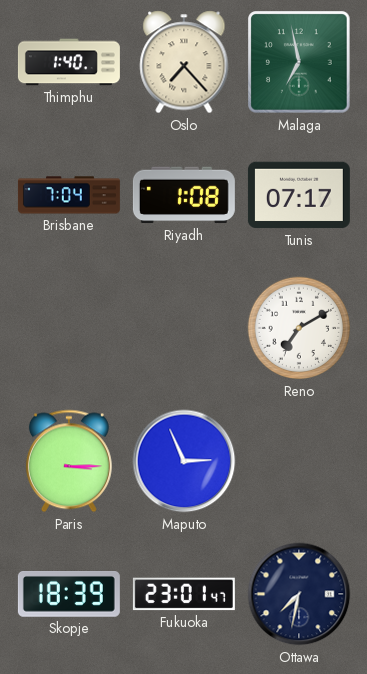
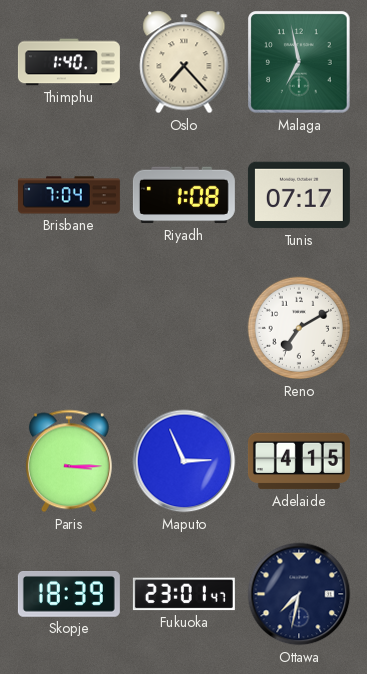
Adelaide: none -> 4:15 (299, 461)
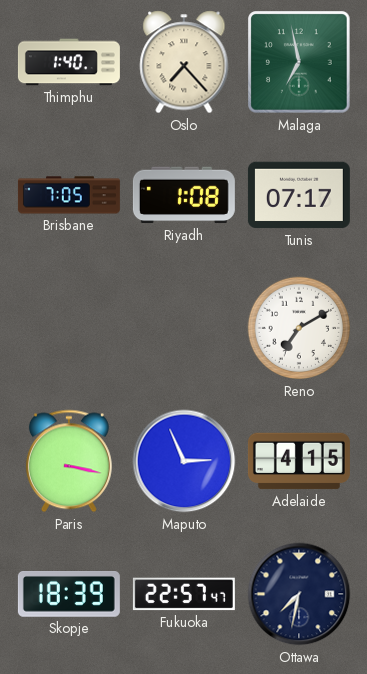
Brisbane: 7:04 -> 7:05 (69, 195)
Paris: 3:15 -> 3:17 (69, 461)
Fukuoka: 23:01 -> 22:57 (184, 594)
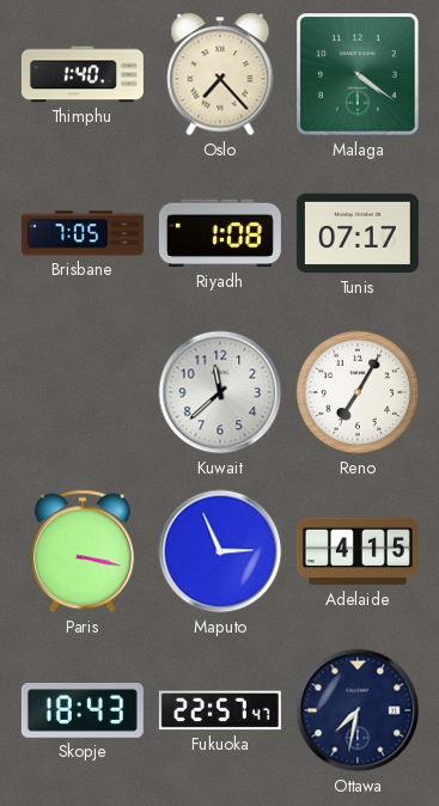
Malaga: 6:58 -> 4:21 (358, 74)
Kuwait: none -> 11:38 (220, 392)
Reno: 7:10 -> 7:05 (358, 392)
Skopje: 18:39 -> 18:43 (83, 712)
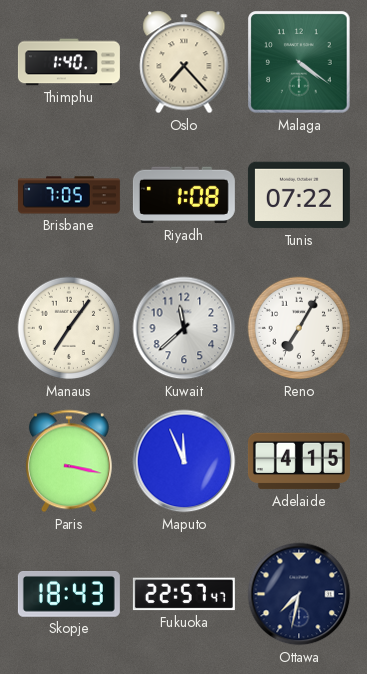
Tunis: 07:17 -> 07:22 (299, 195)
Manaus: none -> 7:06 (69, 328)
Maputo: 2:56 -> 11:56 (184, 461)
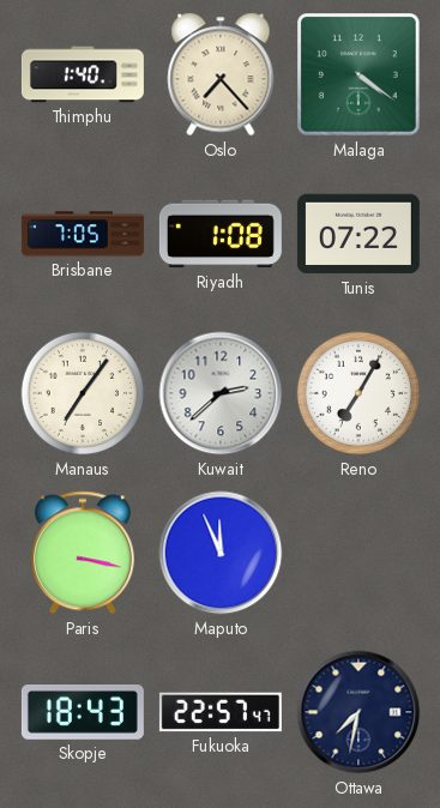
Kuwait: 11:38 -> 2:38 (221, 393)
Adelaide: 4:15 -> none (299, 461)
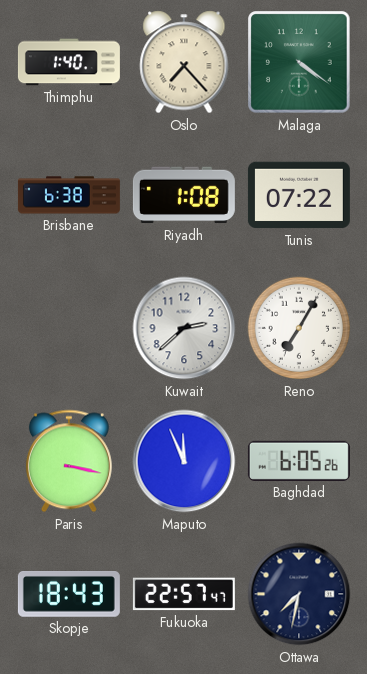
Brisbane: 7:05 -> 6:38 (69, 195)
Manaus: 7:06 -> none (83, 393)
Baghdad: none -> 6:05 (299, 461)
